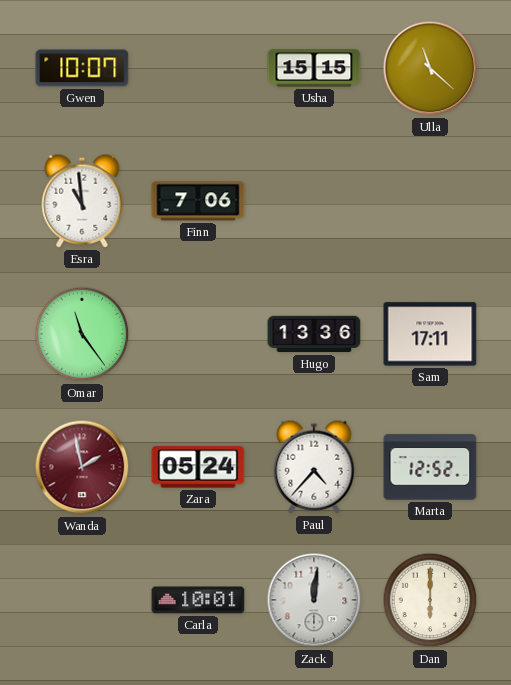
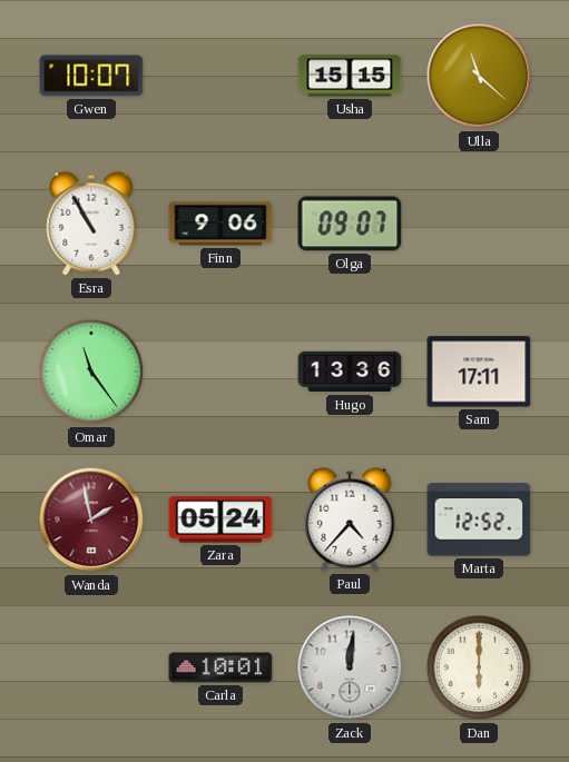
Esra: 10:59 -> 10:55 (91, 224)
Finn: 7:06 -> 9:06 (220, 224)
Olga: none -> 09:07 (350, 224)
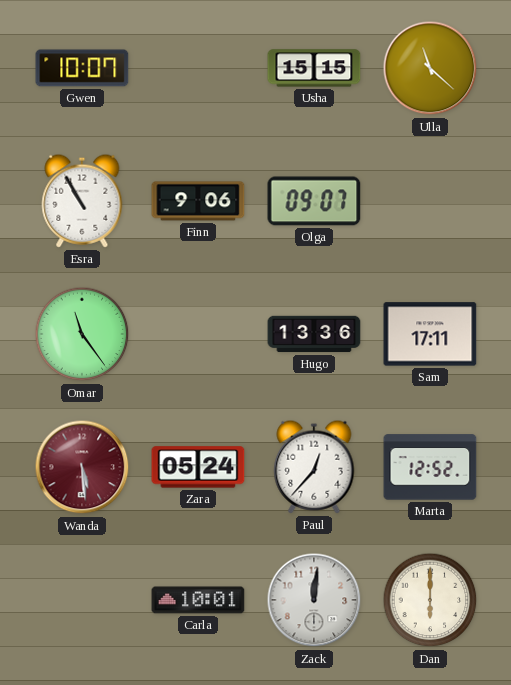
Wanda: 1:58 -> 5:29 (82, 467)
Paul: 4:37 -> 12:37 (314, 467)
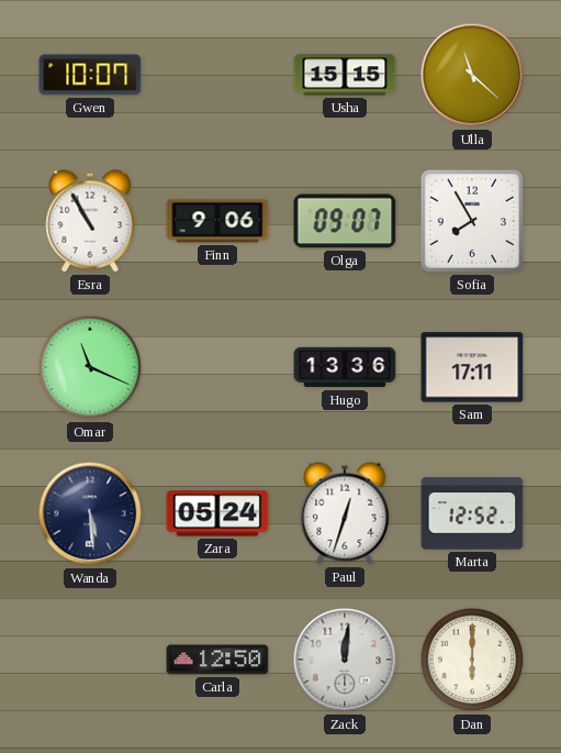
Sofia: none -> 7:55 (472, 221)
Omar: 11:24 -> 11:19 (90, 367)
Wanda dial: burgundy -> navy (90, 513)
Paul: 12:37 -> 12:33 (345, 513)
Carla: 10:01 -> 12:50 (217, 660)
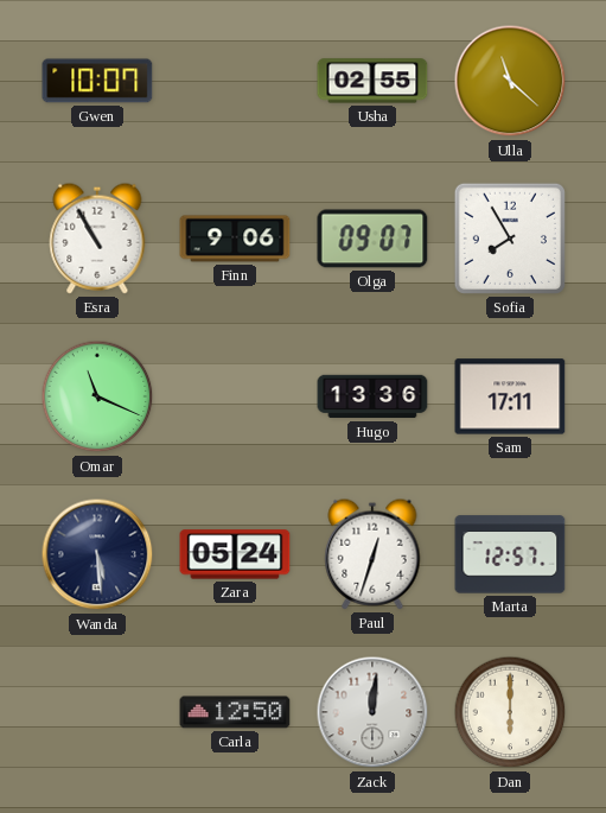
Usha: 15:15 -> 02:55 (372, 81)
Marta: 12:52 -> 12:57 (510, 554)
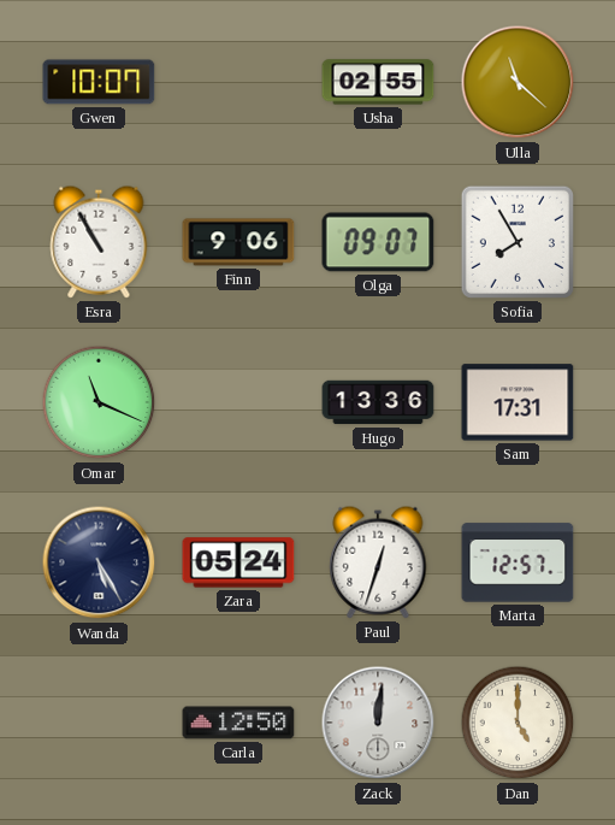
Sam: 17:11 -> 17:31 (518, 402)
Wanda: 5:29 -> 5:25 (99, 562)
Dan: 6:00 -> 5:00 (518, 723)
